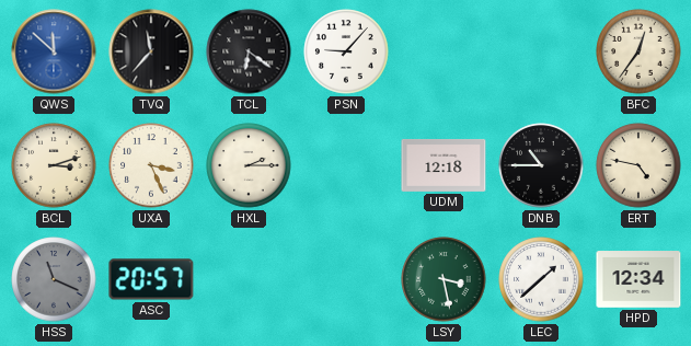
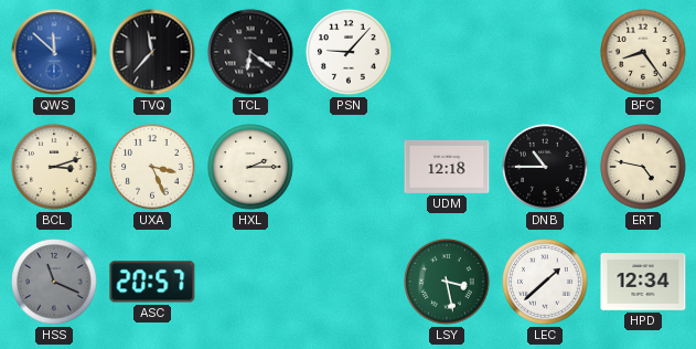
BFC: 12:36 -> 8:24 (643, 52)
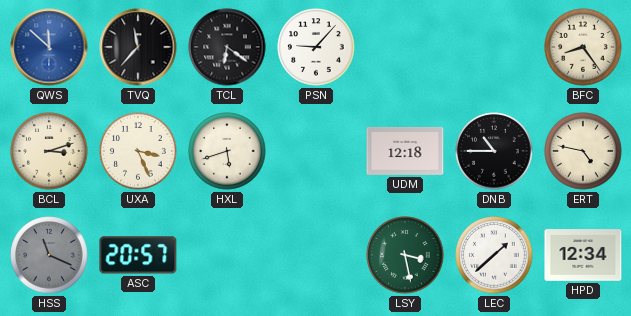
HXL: 2:15 -> 5:42 (227, 151)
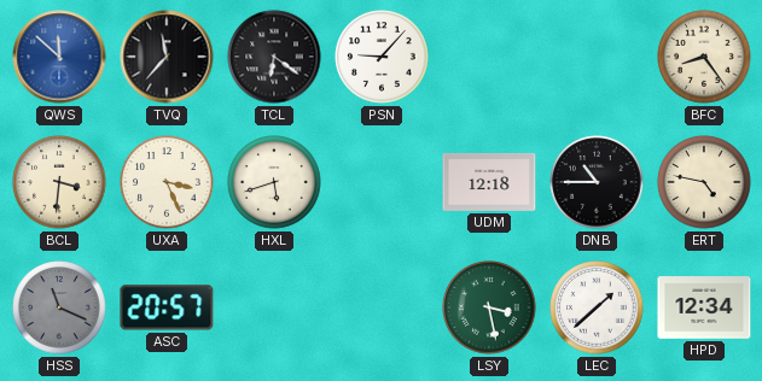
BCL: 3:12 -> 3:31 (59, 182)
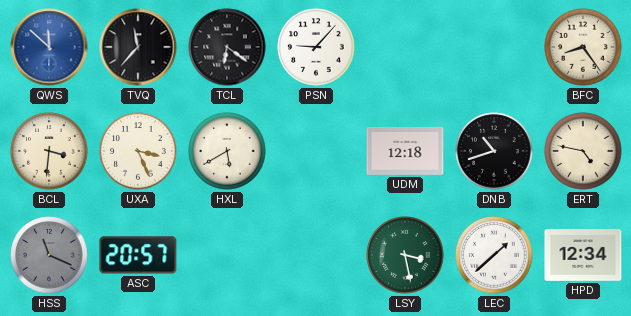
HXL: 5:42 -> 5:40 (227, 151)
DNB: 10:45 -> 10:42 (494, 151)
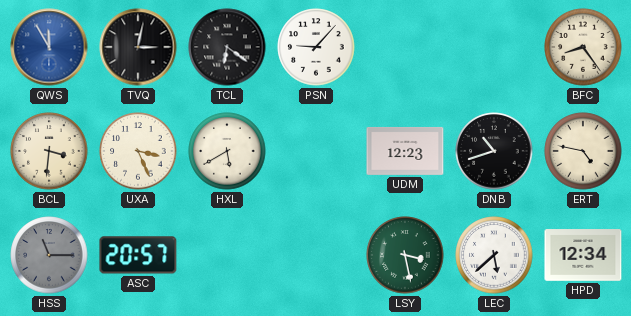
QWS: 11:52 -> 11:55 (49, 47)
TVQ: 11:37 -> 3:02 (138, 47)
UDM: 12:18 -> 12:23 (405, 151)
HSS: 11:19 -> 11:15 (49, 255)
LEC: 1:38 -> 5:38 (494, 255)
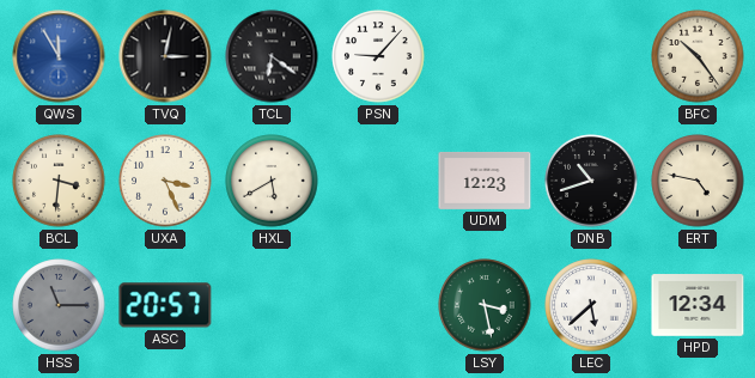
BFC: 8:24 -> 10:24 (698, 56)
